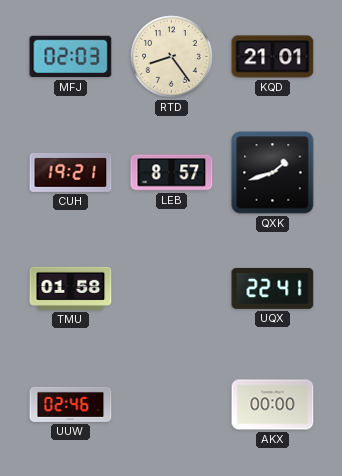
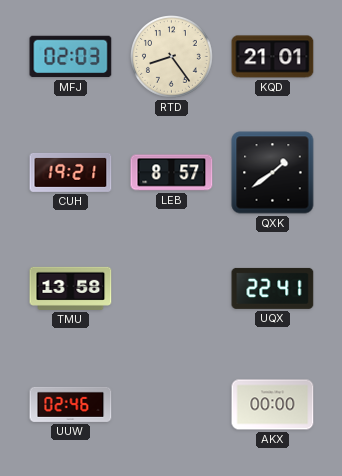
QXK: 1:42 -> 1:39 (273, 173)
TMU: 01:58 -> 13:58 (71, 288)
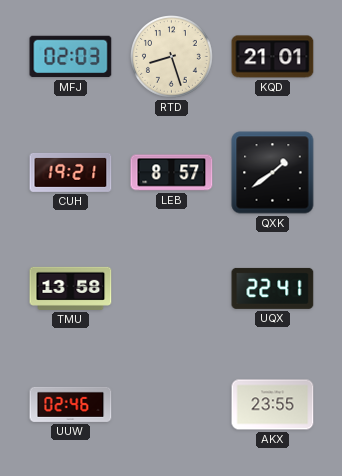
RTD: 8:24 -> 8:27 (172, 57)
AKX: 00:00 -> 23:55 (273, 405)
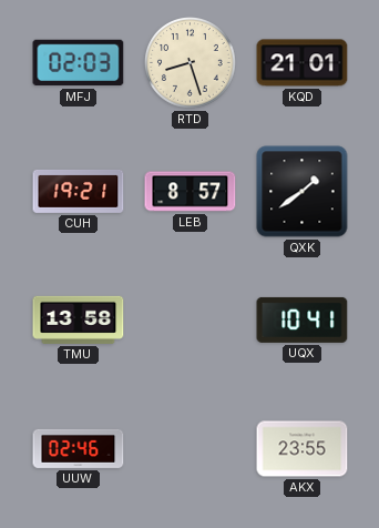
UQX: 22:41 -> 10:41 (303, 319)
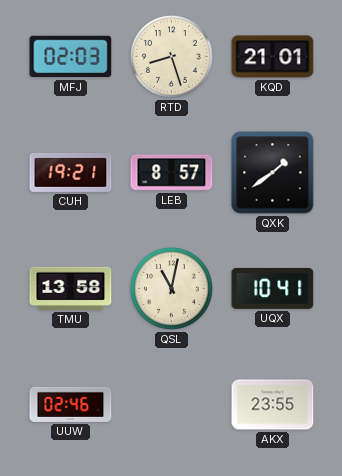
QSL: none -> 11:02 (172, 289)
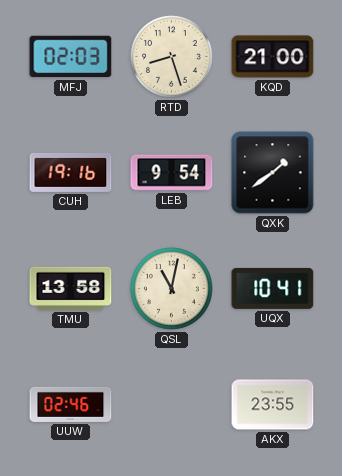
KQD: 21:01 -> 21:00 (273, 57)
CUH: 19:21 -> 19:16 (71, 172)
LEB: 8:57 -> 9:54 (172, 173)
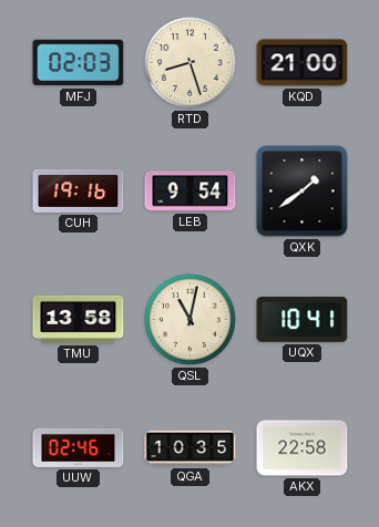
QGA: none -> 10:35 (191, 448)
AKX: 23:55 -> 22:58 (303, 448)
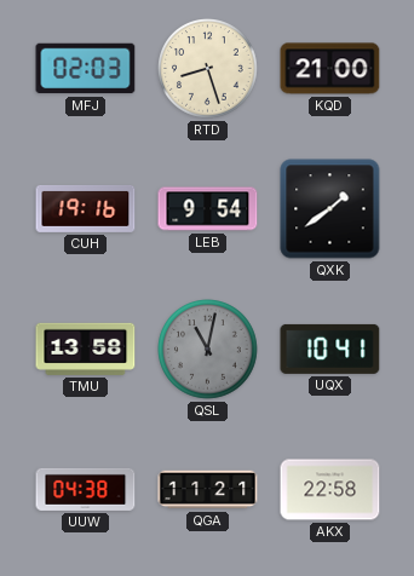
QSL dial: cream -> grey (208, 350)
UUW: 02:46 -> 04:38 (86, 489)
QGA: 10:35 -> 11:21 (208, 490)
